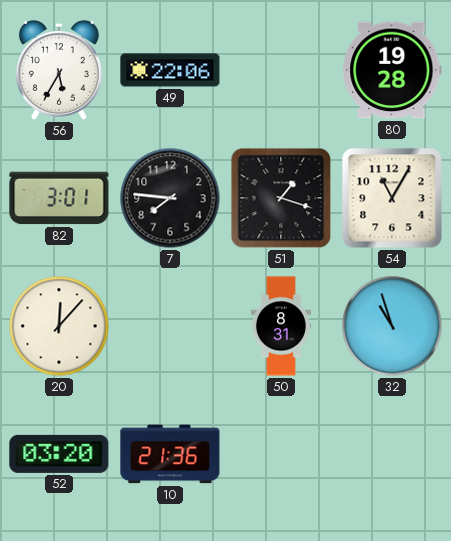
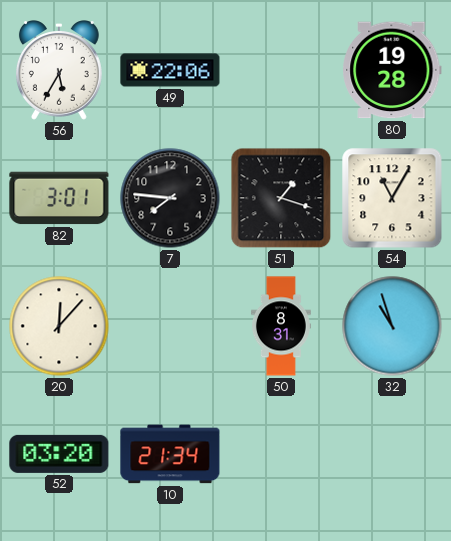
10: 21:36 -> 21:34 (170, 454)
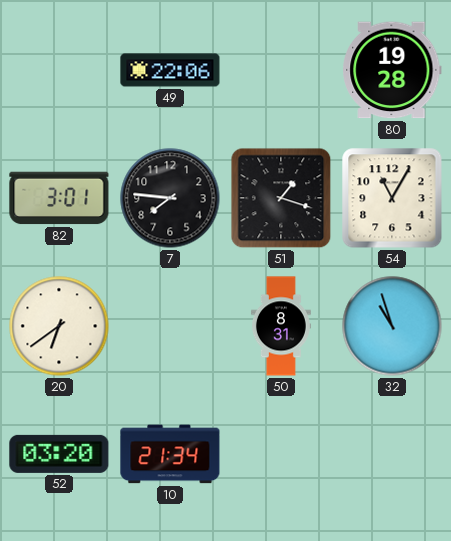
56: 5:35 -> none (59, 70)
20: 12:07 -> 6:39 (59, 326)
